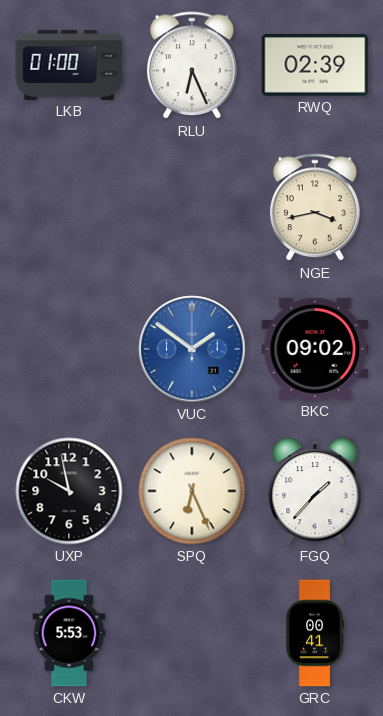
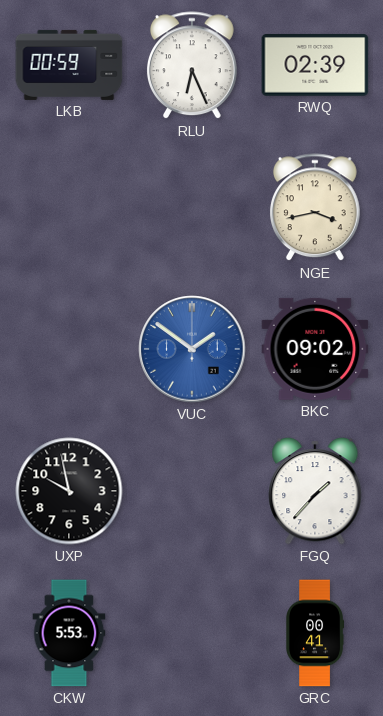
LKB: 01:00 -> 00:59 (69, 65)
SPQ: 6:26 -> none (192, 491)
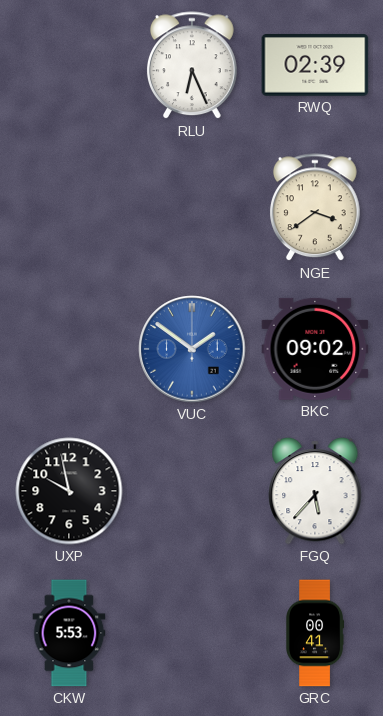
LKB: 00:59 -> none (69, 65)
NGE: 3:43 -> 3:39 (315, 208)
FGQ: 1:37 -> 5:37 (315, 491)
